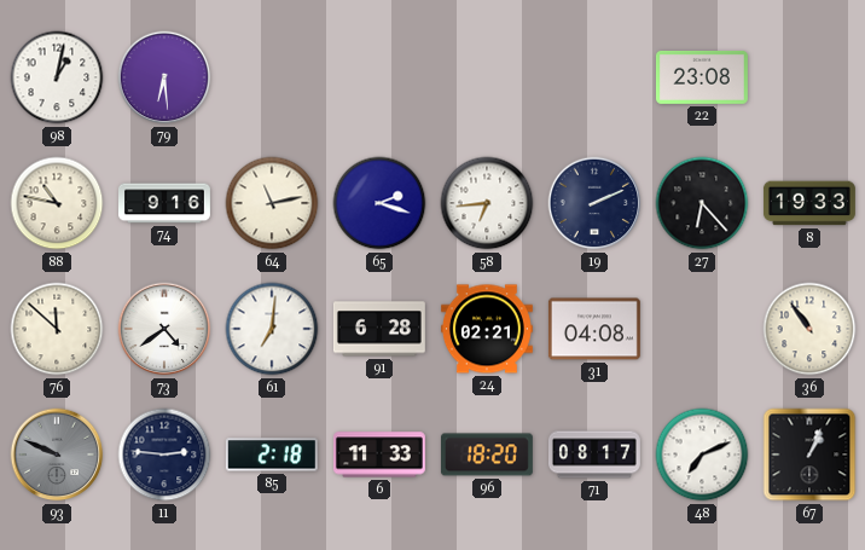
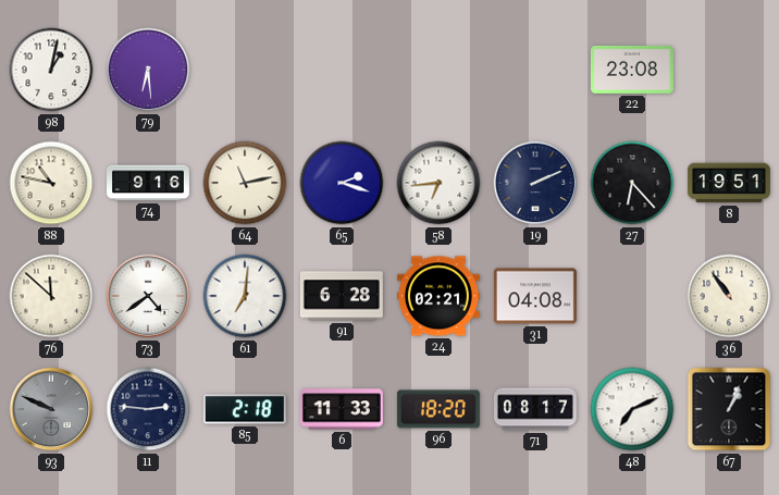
8: 19:33 -> 19:51 (729, 183)
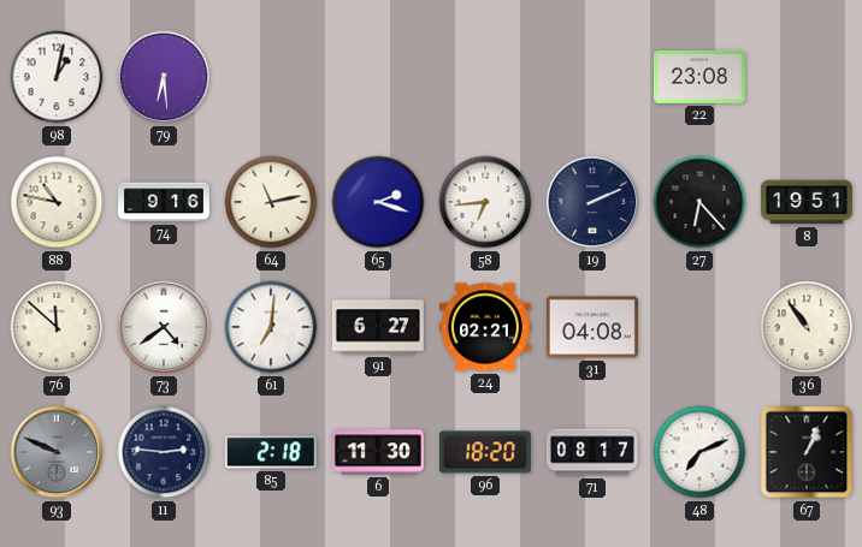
91: 6:28 -> 6:27 (378, 327)
6: 11:33 -> 11:30 (378, 452)
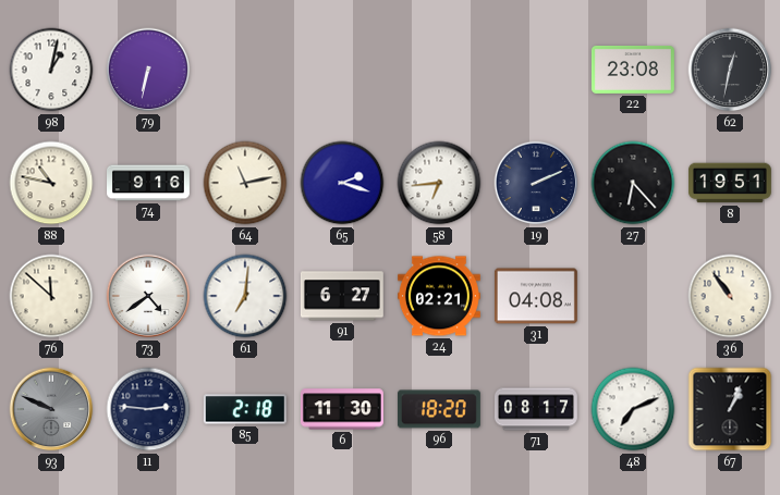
79: 6:29 -> 6:32 (148, 70)
62: none -> 12:32 (730, 70)
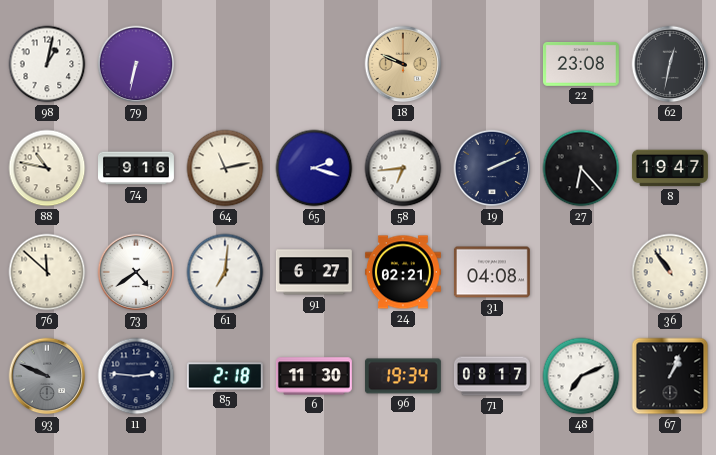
18: none -> 9:49 (403, 64)
8: 19:51 -> 19:47 (670, 168)
96: 18:20 -> 19:34 (403, 376)
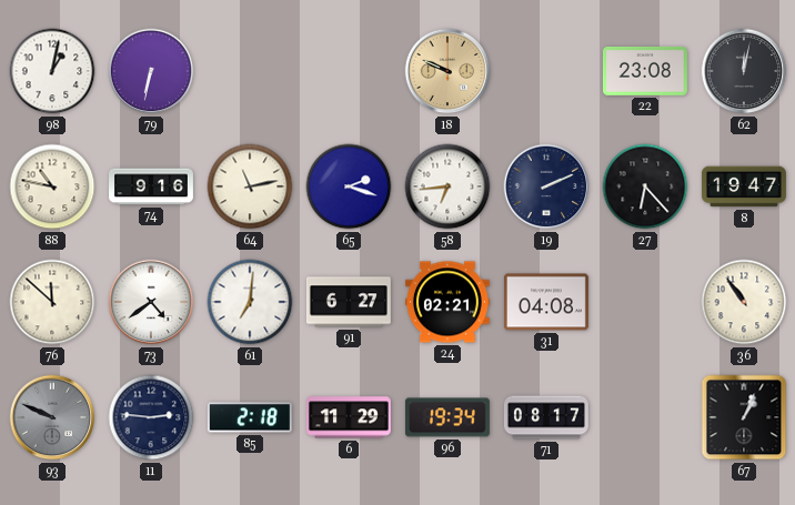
62: 12:32 -> 12:02 (744, 71)
6: 11:30 -> 11:29 (349, 417)
48: 7:11 -> none (581, 376)
